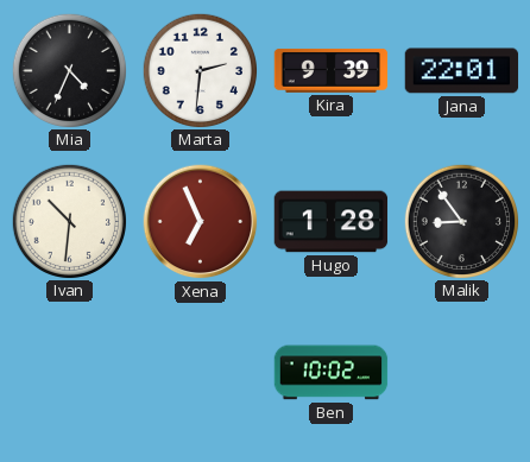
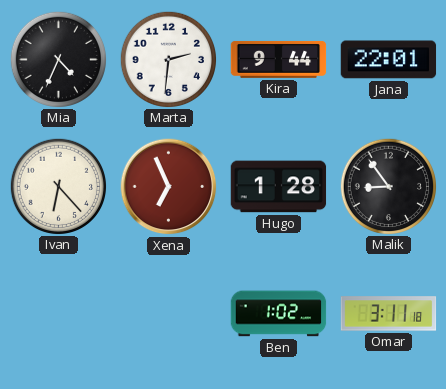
Kira: 9:39 -> 9:44 (279, 59)
Ivan: 10:31 -> 6:23 (58, 186)
Ben: 10:02 -> 1:02 (279, 314)
Omar: none -> 3:11 (389, 314)
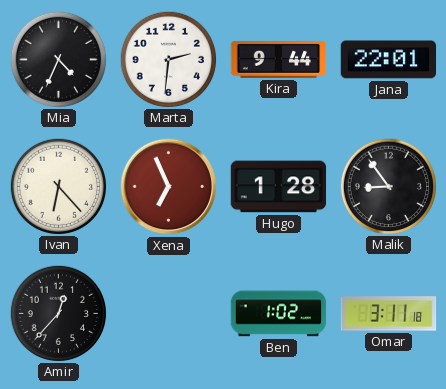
Amir: none -> 12:37 (58, 313)
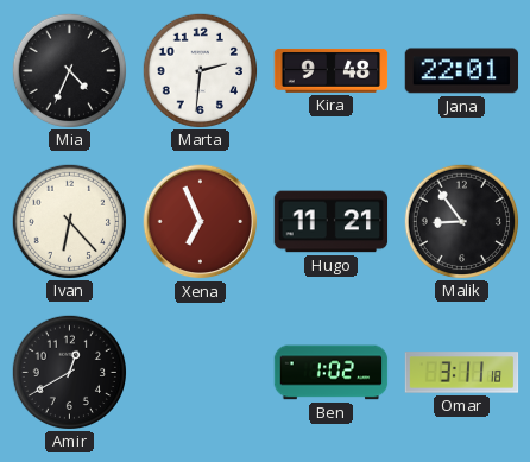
Kira: 9:44 -> 9:48 (332, 70)
Hugo: 1:28 -> 11:21 (332, 222)
Amir: 12:37 -> 12:40 (69, 372)
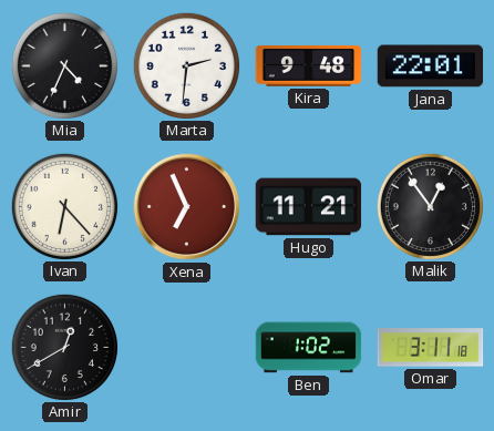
Malik: 8:54 -> 12:54 (430, 206)
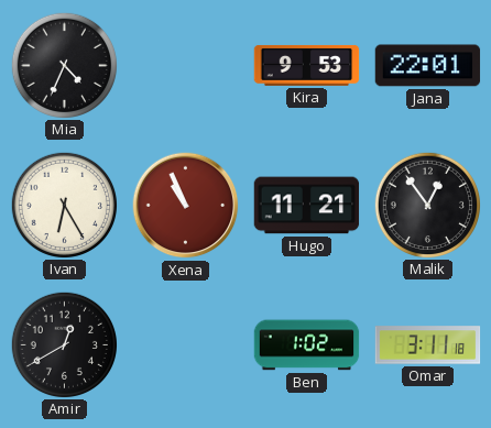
Marta: 2:31 -> none (186, 65)
Kira: 9:48 -> 9:53 (307, 65)
Ivan: 6:23 -> 6:25 (64, 205)
Xena: 6:56 -> 10:56 (186, 206)
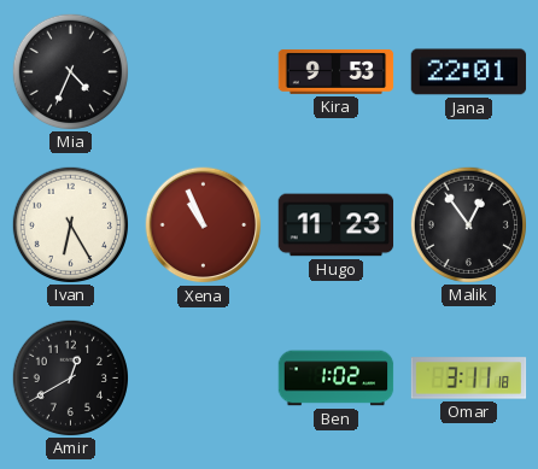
Hugo: 11:21 -> 11:23 (337, 225)
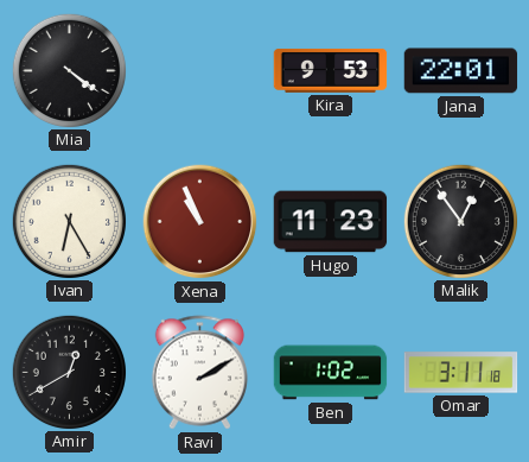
Mia: 4:34 -> 4:21 (69, 70)
Ravi: none -> 2:10 (199, 373)
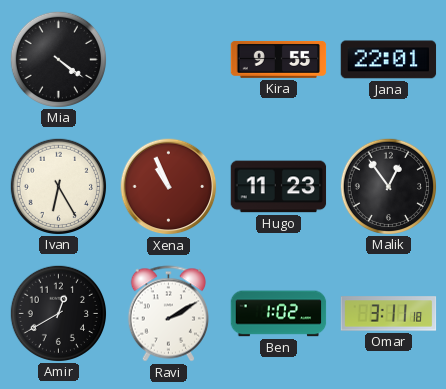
Kira: 9:53 -> 9:55 (279, 59)
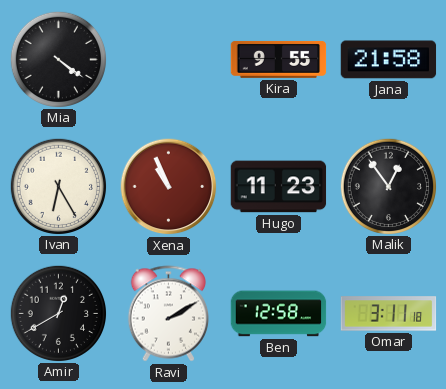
Jana: 22:01 -> 21:58 (389, 60)
Ben: 1:02 -> 12:58 (279, 314)
